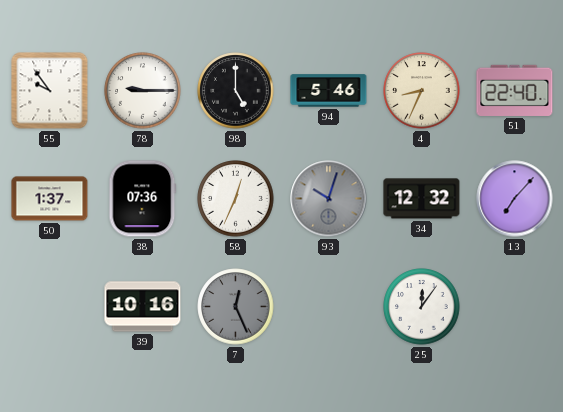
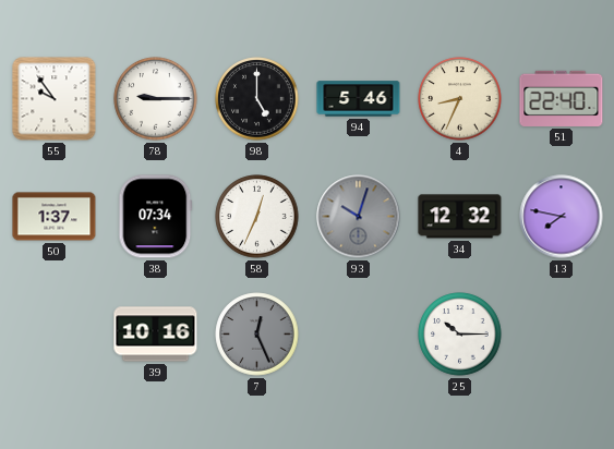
38: 07:36 -> 07:34 (156, 217)
13: 7:07 -> 7:47 (562, 217)
25: 12:06 -> 10:15 (460, 335)
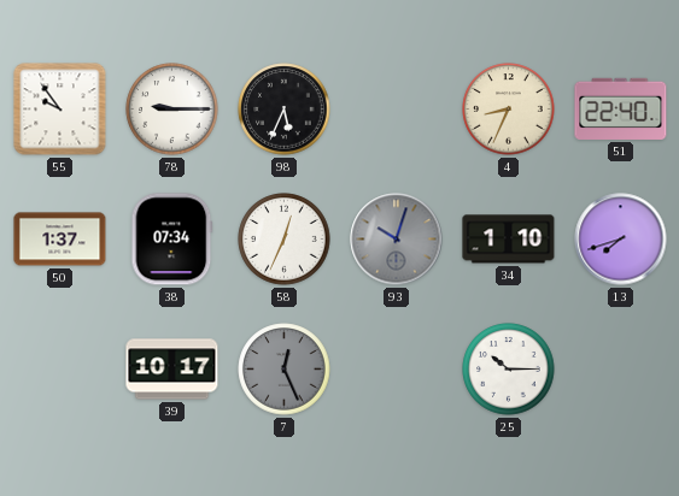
98: 5:00 -> 5:34 (285, 110)
94: 5:46 -> none (359, 99)
34: 12:32 -> 1:10 (509, 240)
13: 7:47 -> 7:42 (621, 240)
39: 10:16 -> 10:17 (172, 370)
